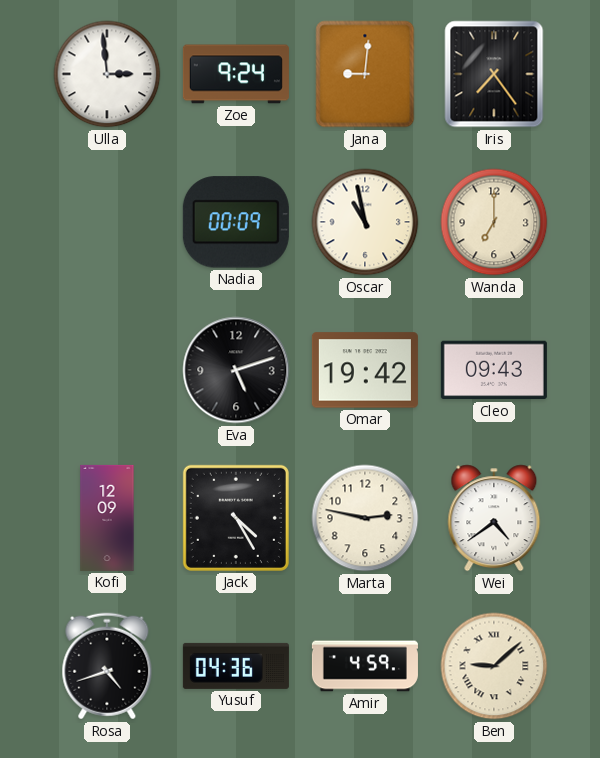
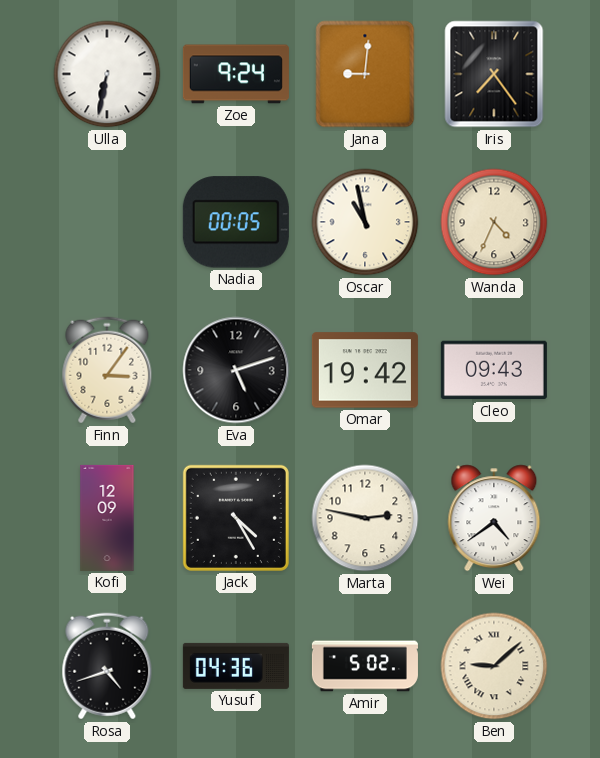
Ulla: 2:59 -> 6:32 (107, 74)
Nadia: 00:09 -> 00:05 (236, 222)
Wanda: 7:00 -> 4:34 (494, 222)
Finn: none -> 3:06 (107, 370)
Amir: 4:59 -> 5:02 (365, 666)
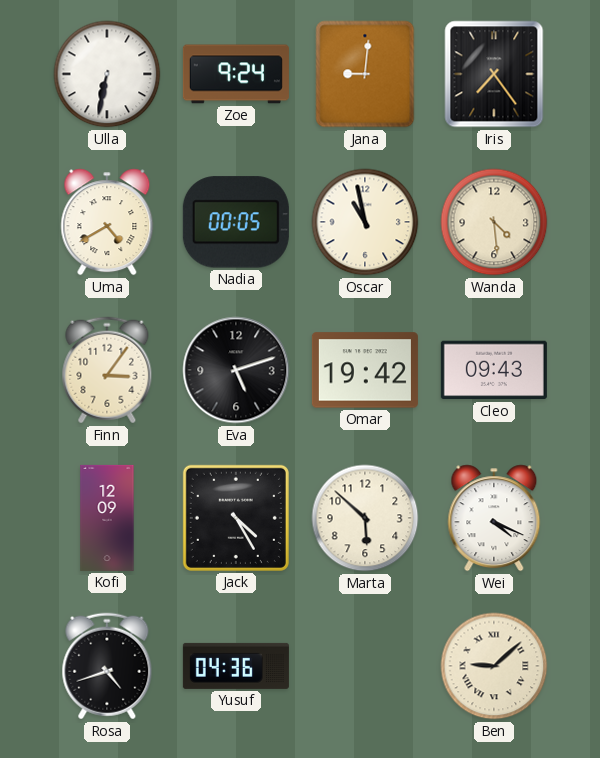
Uma: none -> 4:40 (107, 222)
Wanda: 4:34 -> 4:29 (494, 222)
Marta: 2:47 -> 5:52 (365, 518)
Wei: 4:39 -> 4:19 (494, 518)
Amir: 5:02 -> none (365, 666)
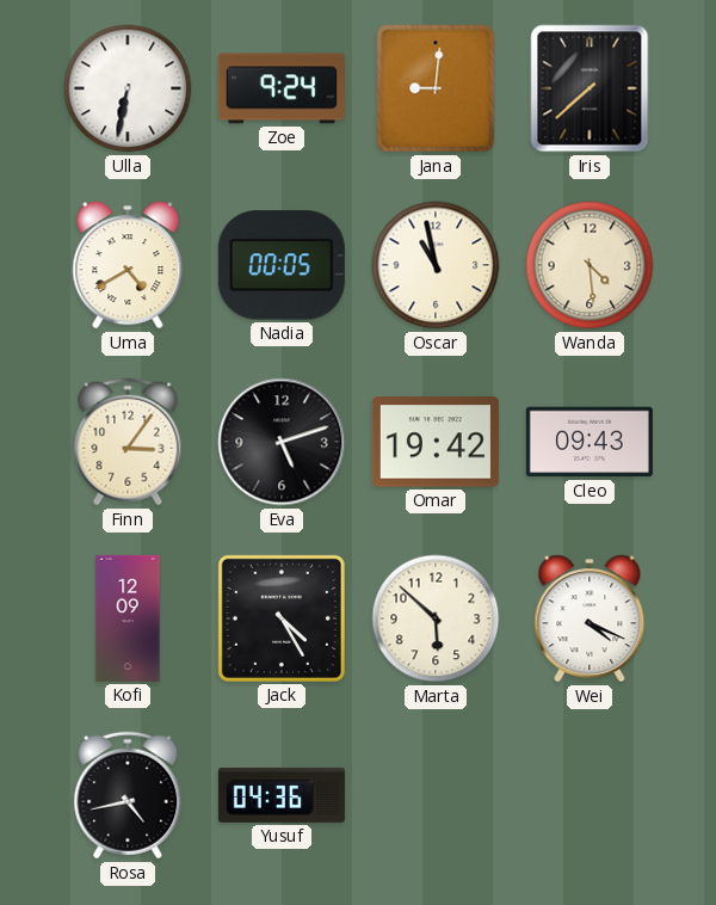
Iris: 7:24 -> 7:38 (590, 88)
Rosa: 4:42 -> 4:43 (128, 795)
Ben: 9:08 -> none (494, 666)
